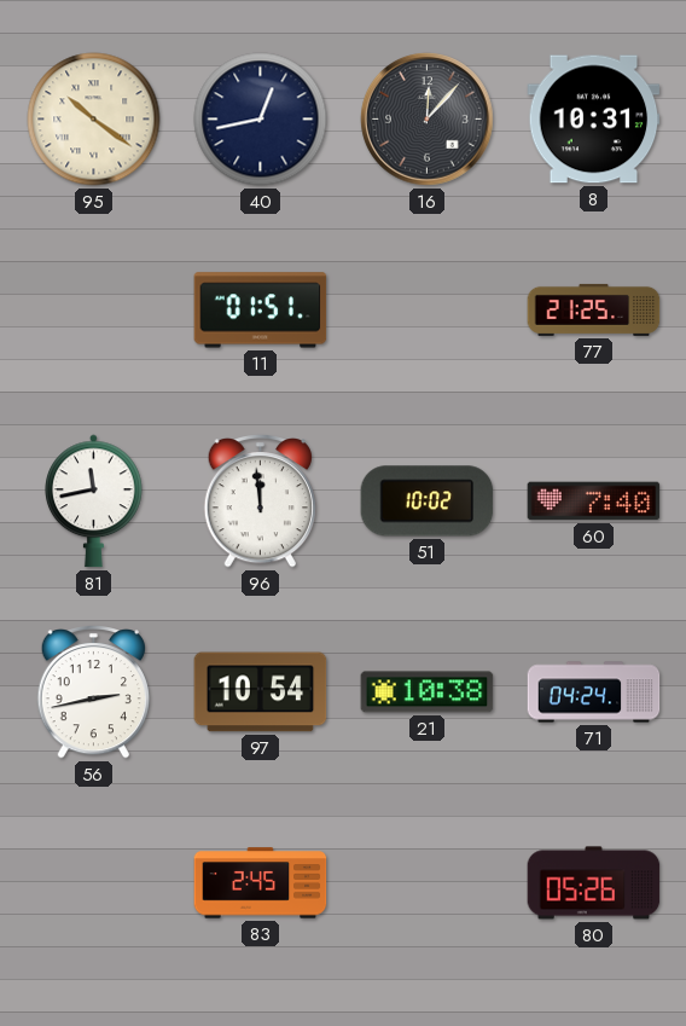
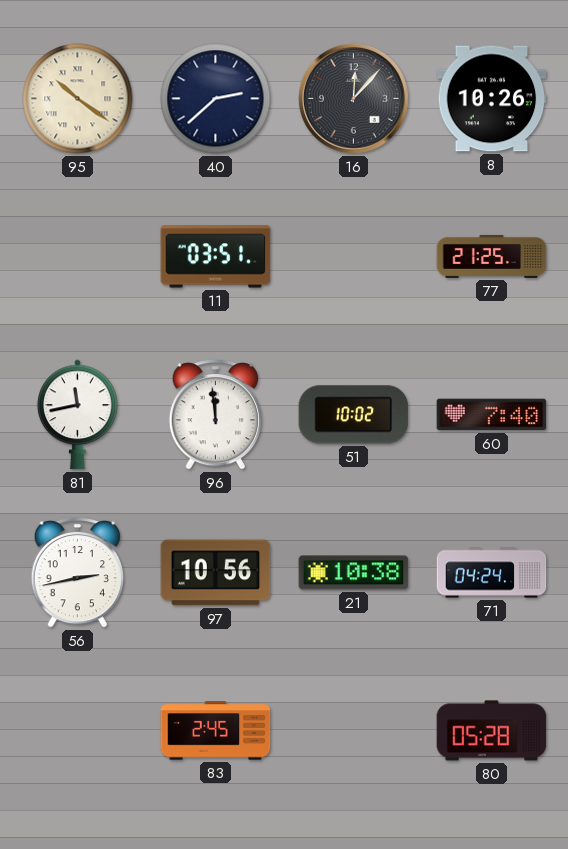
40: 12:43 -> 2:38 (216, 99)
8: 10:31 -> 10:26 (492, 99)
11: 01:51 -> 03:51 (216, 257)
97: 10:54 -> 10:56 (216, 573)
80: 05:26 -> 05:28 (492, 731)
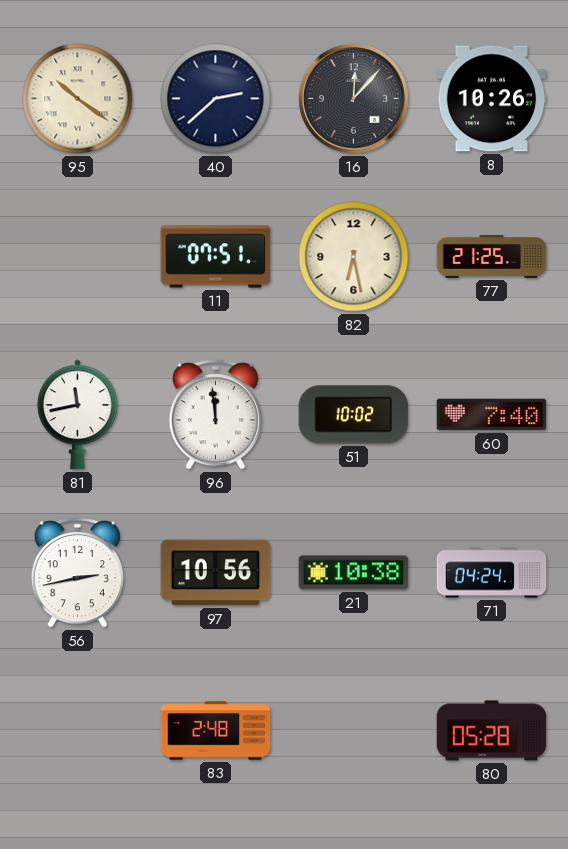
11: 03:51 -> 07:51 (216, 257)
82: none -> 6:28 (354, 257)
83: 2:45 -> 2:48 (216, 731)
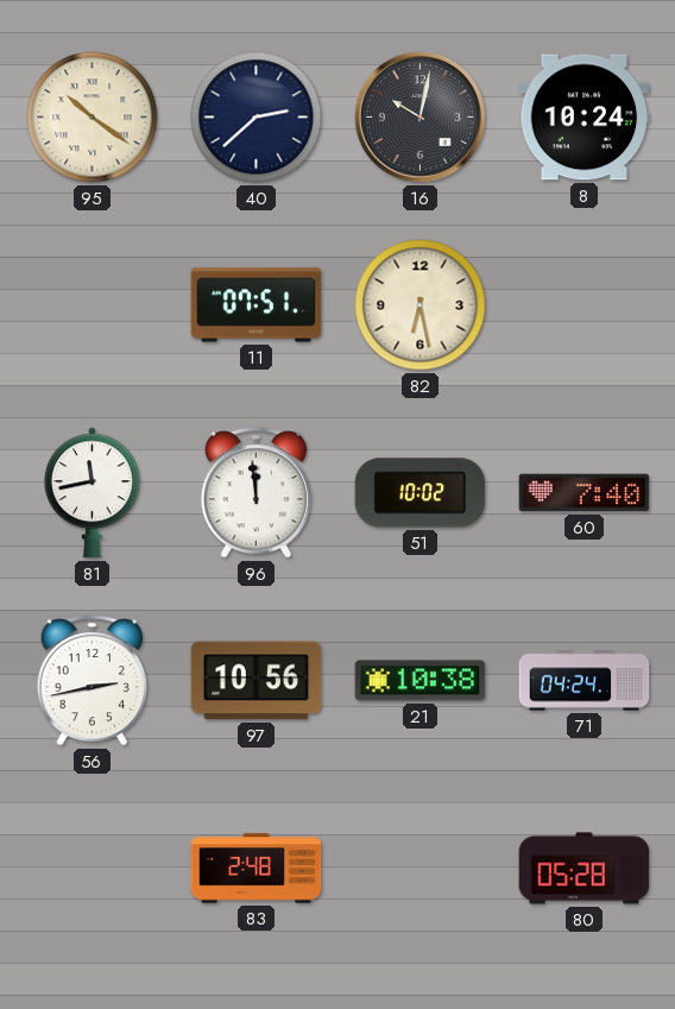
16: 12:07 -> 10:02 (421, 118)
8: 10:26 -> 10:24 (585, 118)
77: 21:25 -> none (492, 256)
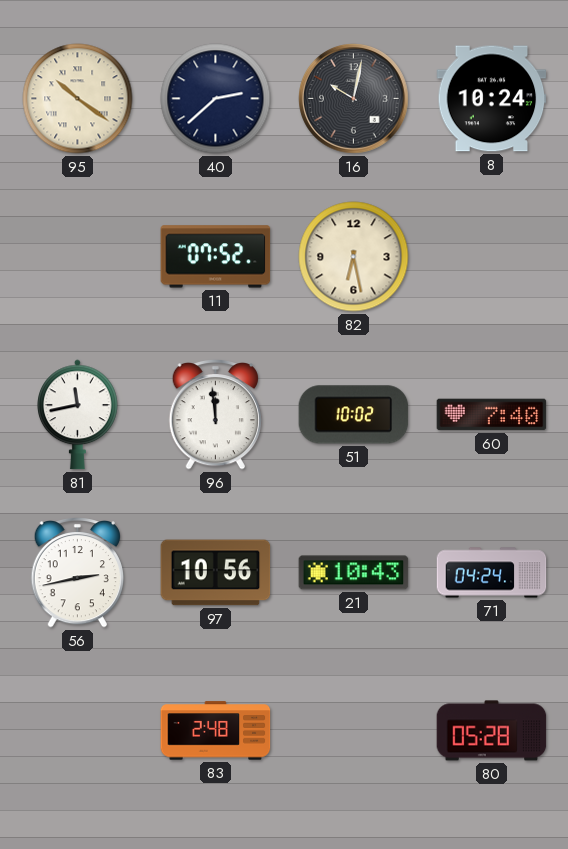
11: 07:51 -> 07:52 (216, 257)
21: 10:38 -> 10:43 (354, 573)
